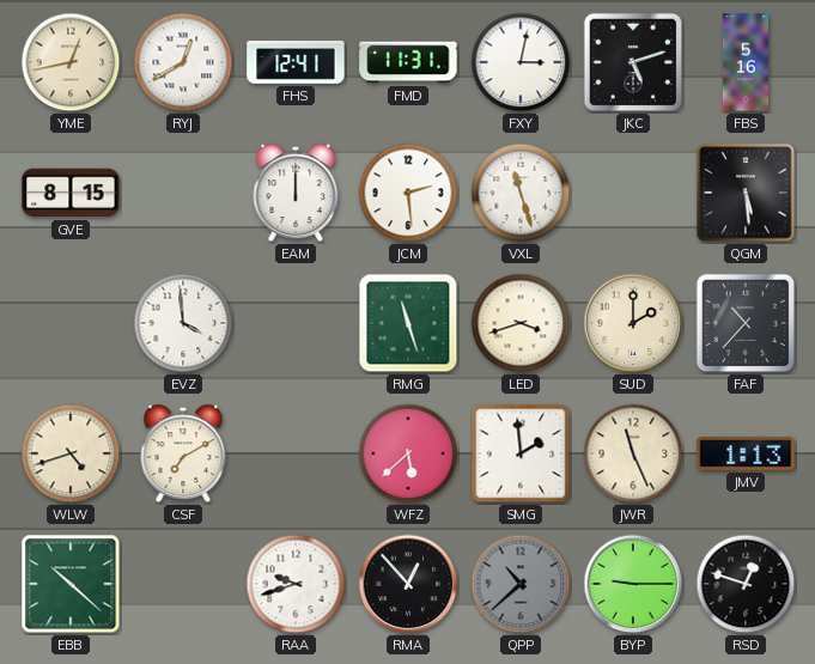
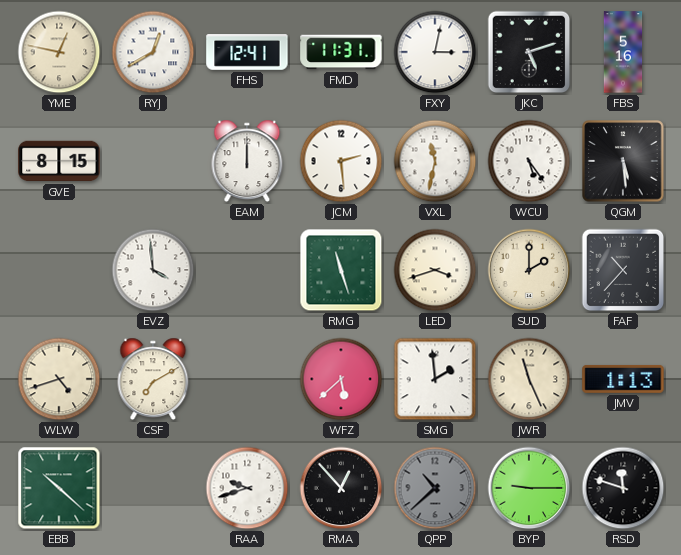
YME: 12:43 -> 12:47 (59, 52)
VXL: 11:27 -> 11:32 (435, 161)
WCU: none -> 5:24 (529, 161)
RSD: 12:48 -> 11:48 (623, 488)
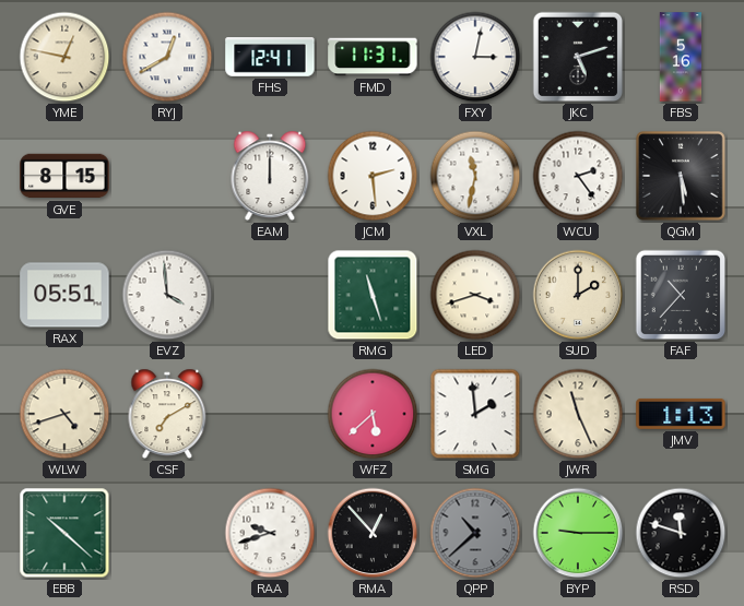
WCU: 5:24 -> 2:24 (578, 176)
RAX: none -> 05:51 (64, 295)
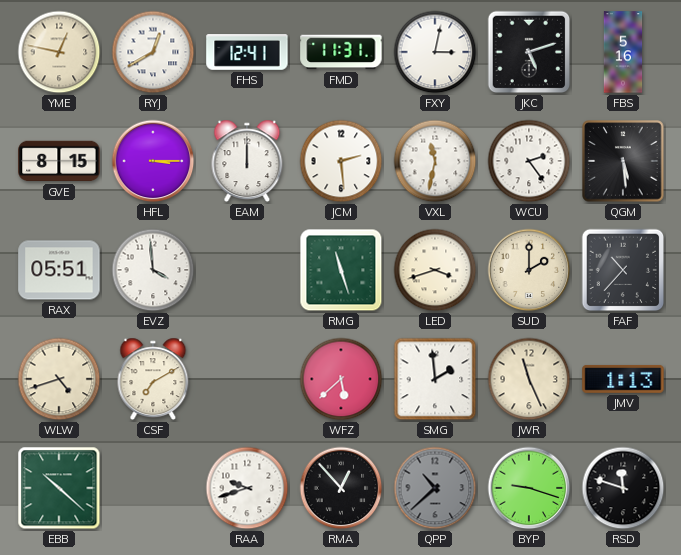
HFL: none -> 3:15 (153, 161)
BYP: 9:15 -> 9:18 (529, 488)
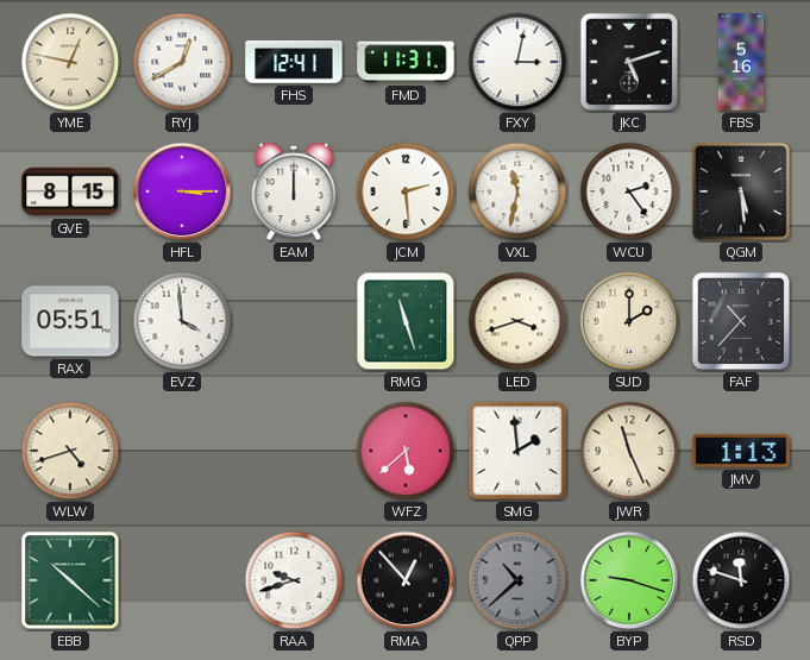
CSF: 7:10 -> none (153, 379)
